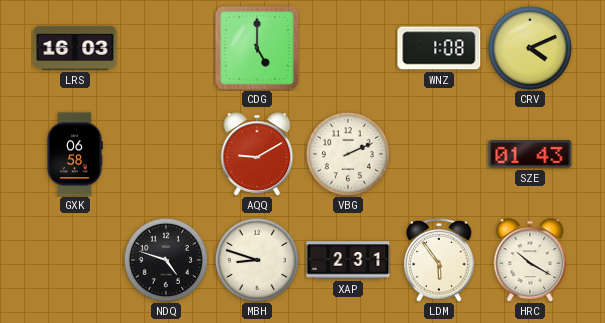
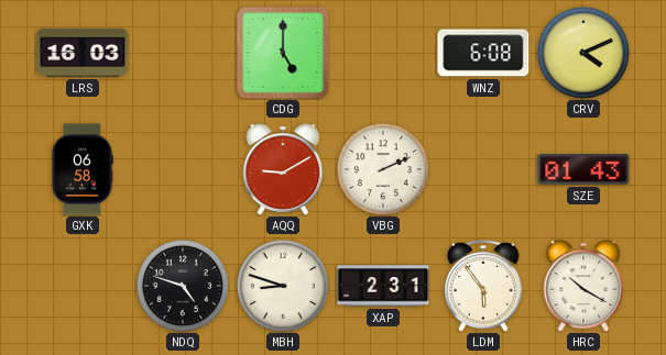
WNZ: 1:08 -> 6:08 (483, 53)
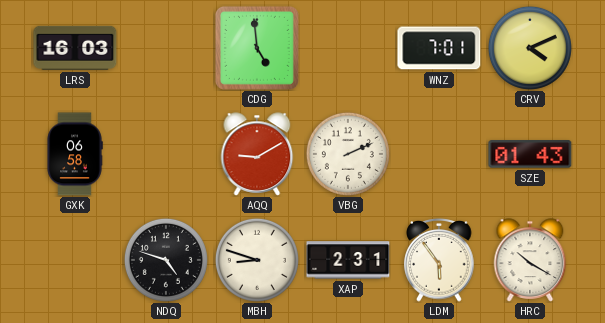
CDG: 5:00 -> 4:59 (257, 48)
WNZ: 6:08 -> 7:01 (439, 48)
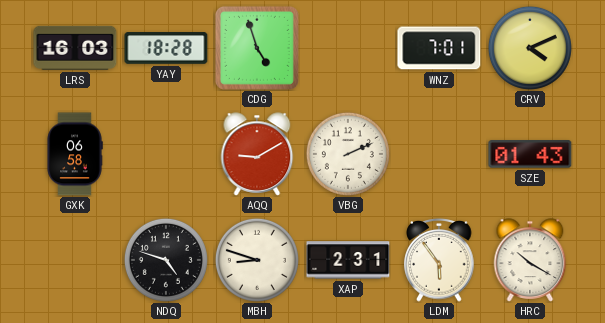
YAY: none -> 18:28 (166, 48)
CDG: 4:59 -> 4:57 (257, 48)
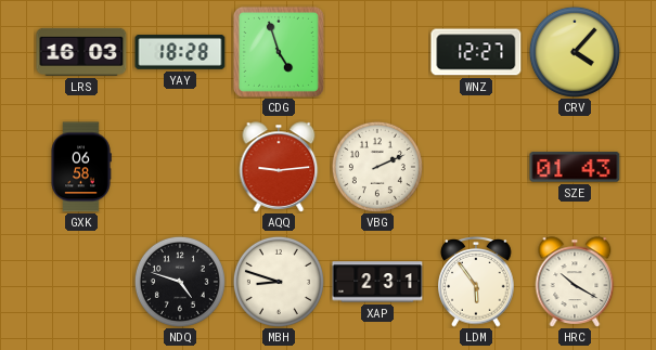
WNZ: 7:01 -> 12:27 (476, 52)
CRV: 4:11 -> 4:07 (575, 52)
AQQ: 9:10 -> 9:14 (279, 167)
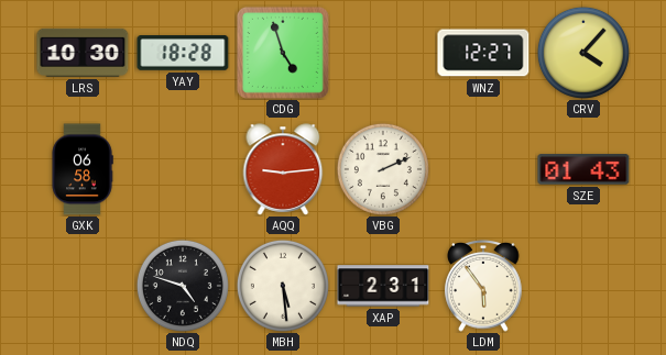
LRS: 16:03 -> 10:30 (83, 53)
MBH: 8:48 -> 5:29 (283, 286)
HRC: 10:20 -> none (575, 282)
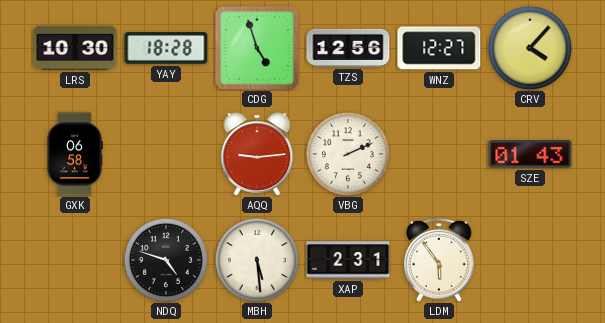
TZS: none -> 12:56 (348, 48)
